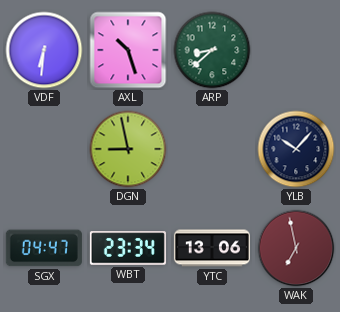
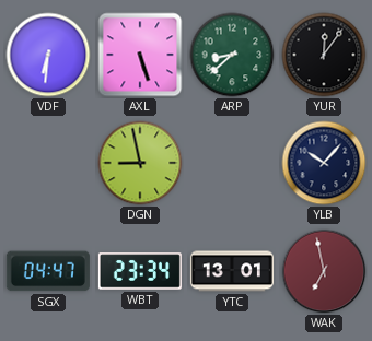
AXL: 10:27 -> 5:27 (140, 55)
YUR: none -> 12:06 (324, 55)
YTC: 13:06 -> 13:01 (232, 271)
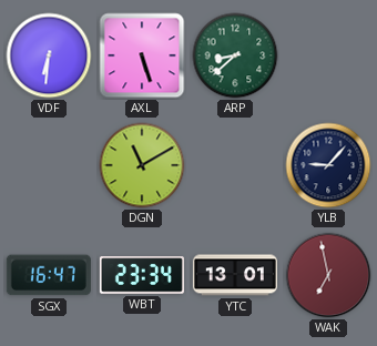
YUR: 12:06 -> none (324, 55)
DGN: 8:58 -> 11:10 (142, 165)
YLB: 10:07 -> 9:07 (328, 165)
SGX: 04:47 -> 16:47 (49, 275)
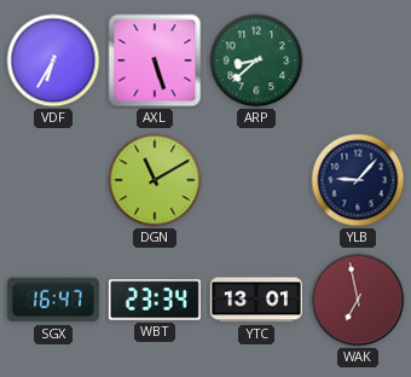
VDF: 6:31 -> 6:35 (53, 60)
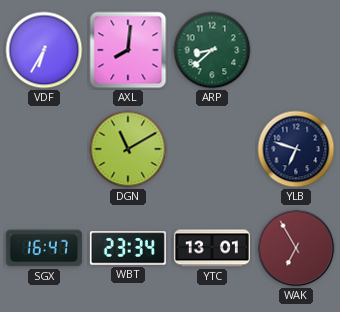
AXL: 5:27 -> 8:01 (128, 50)
YLB: 9:07 -> 6:48 (296, 149)
WAK: 6:58 -> 6:55 (296, 248)
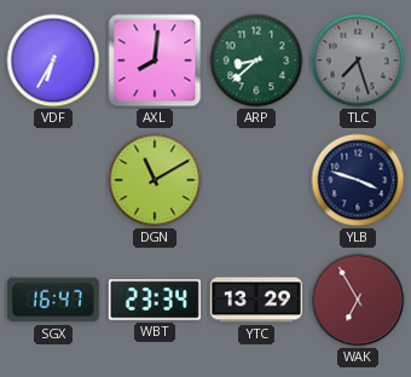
TLC: none -> 7:27 (358, 60)
YLB: 6:48 -> 3:48 (358, 180)
YTC: 13:01 -> 13:29 (256, 300)
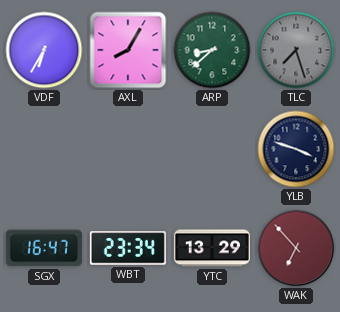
AXL: 8:01 -> 8:05 (128, 50)
DGN: 11:10 -> none (155, 180)
WAK: 6:55 -> 6:53 (296, 248)
